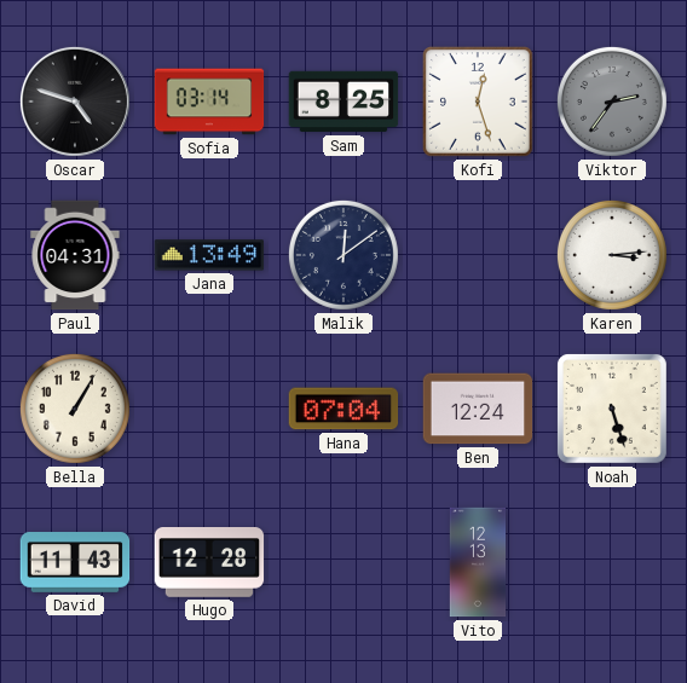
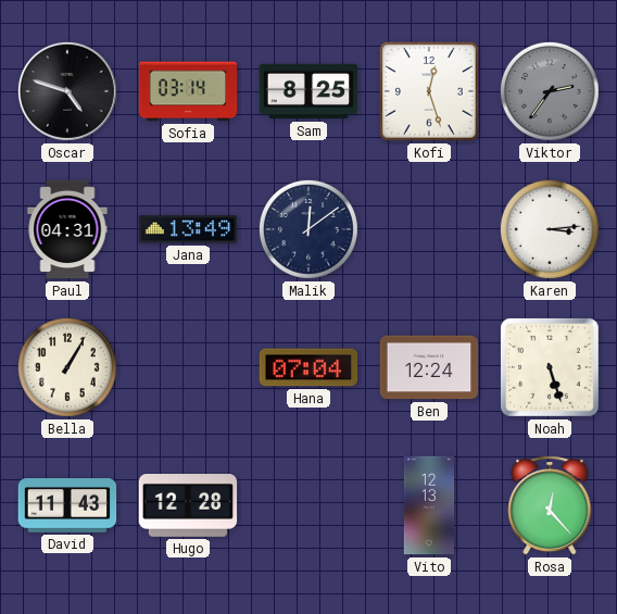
Rosa: none -> 12:23 (550, 505)
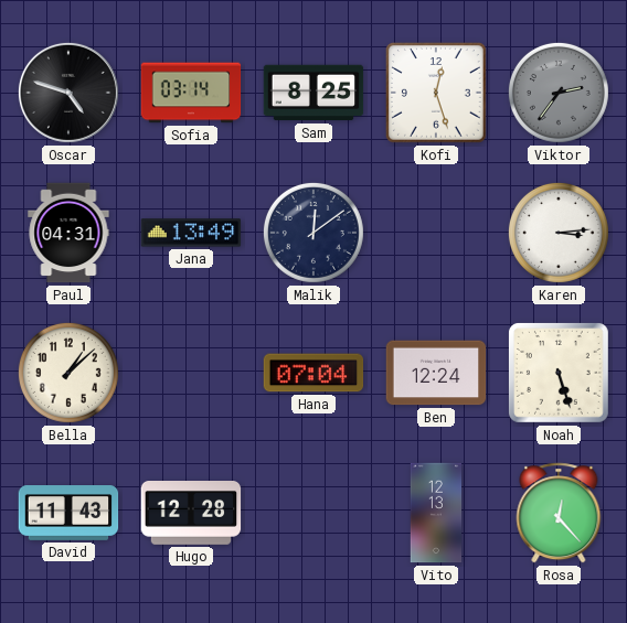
Bella: 1:05 -> 1:08 (68, 373)
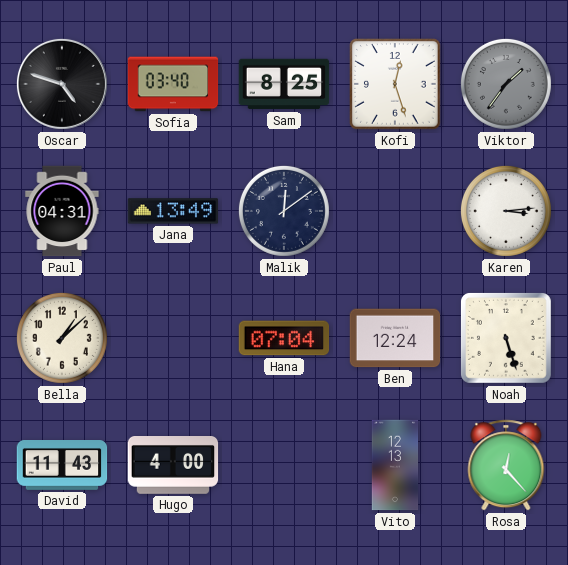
Sofia: 03:14 -> 03:40 (173, 84)
Viktor: 2:36 -> 1:36 (506, 84)
Hugo: 12:28 -> 4:00 (173, 466)
